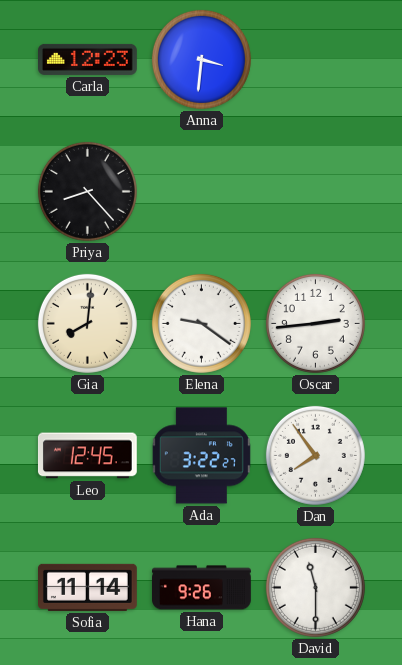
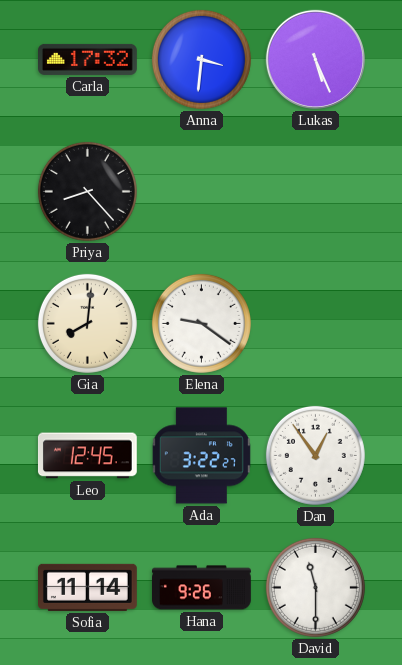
Carla: 12:23 -> 17:32 (88, 59)
Lukas: none -> 5:26 (315, 59)
Oscar: 2:44 -> none (315, 323)
Dan: 7:54 -> 12:54 (315, 455)
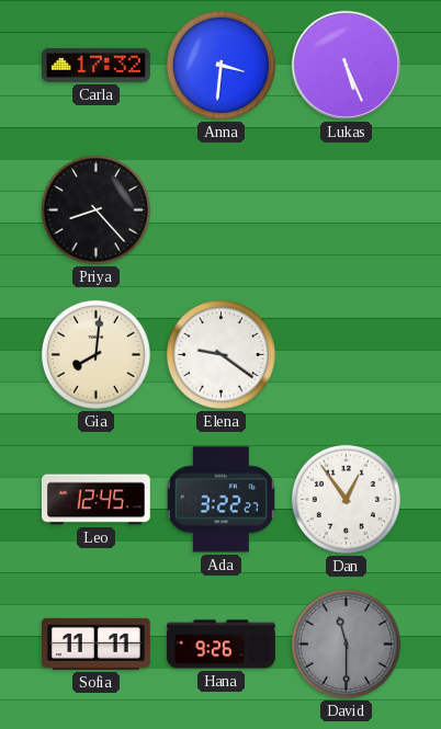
Sofia: 11:14 -> 11:11 (97, 643)
David dial: white -> grey (346, 643)
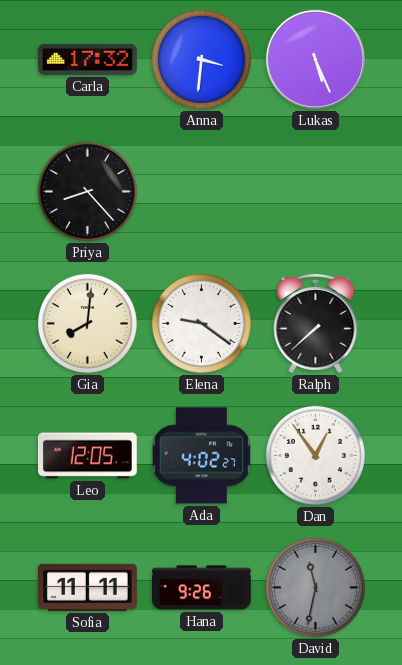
Ralph: none -> 7:38 (316, 323)
Leo: 12:45 -> 12:05 (88, 456)
Ada: 3:22 -> 4:02 (201, 456)
David: 11:30 -> 11:32 (315, 587)
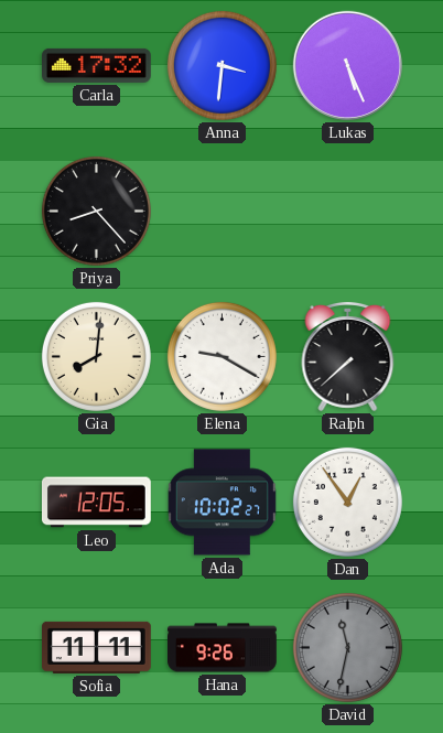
Elena: 9:21 -> 9:20 (221, 356)
Ada: 4:02 -> 10:02 (221, 503)
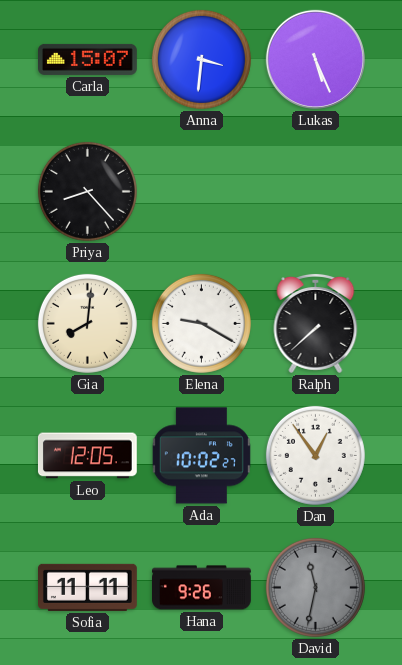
Carla: 17:32 -> 15:07 (88, 59)
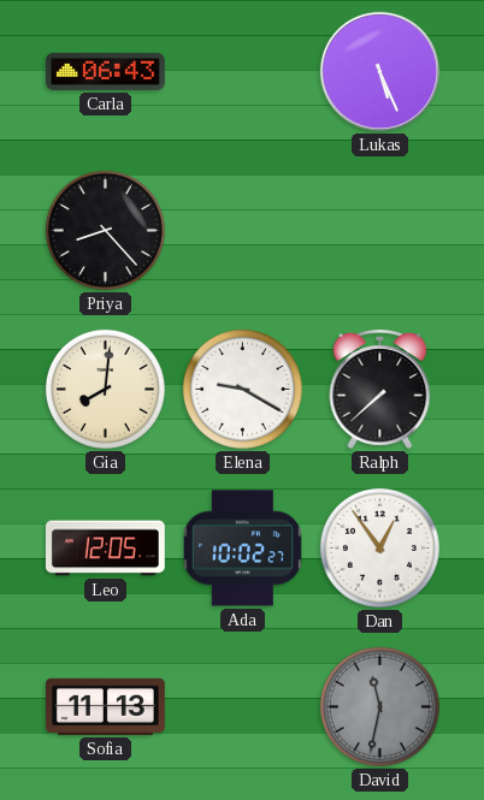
Carla: 15:07 -> 06:43 (106, 71)
Anna: 3:31 -> none (201, 59)
Sofia: 11:11 -> 11:13 (106, 706)
Hana: 9:26 -> none (202, 588)
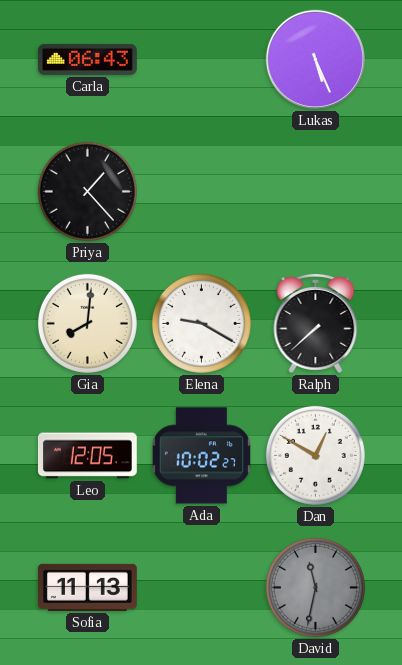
Priya: 8:23 -> 1:23 (87, 191)
Dan: 12:54 -> 12:50 (315, 455)
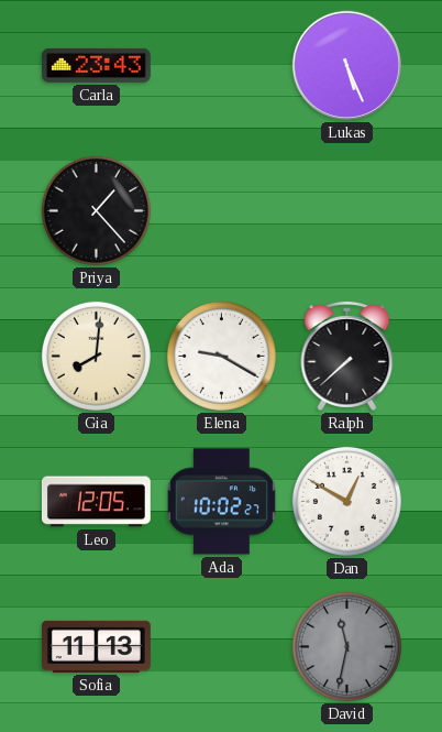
Carla: 06:43 -> 23:43 (97, 65)
